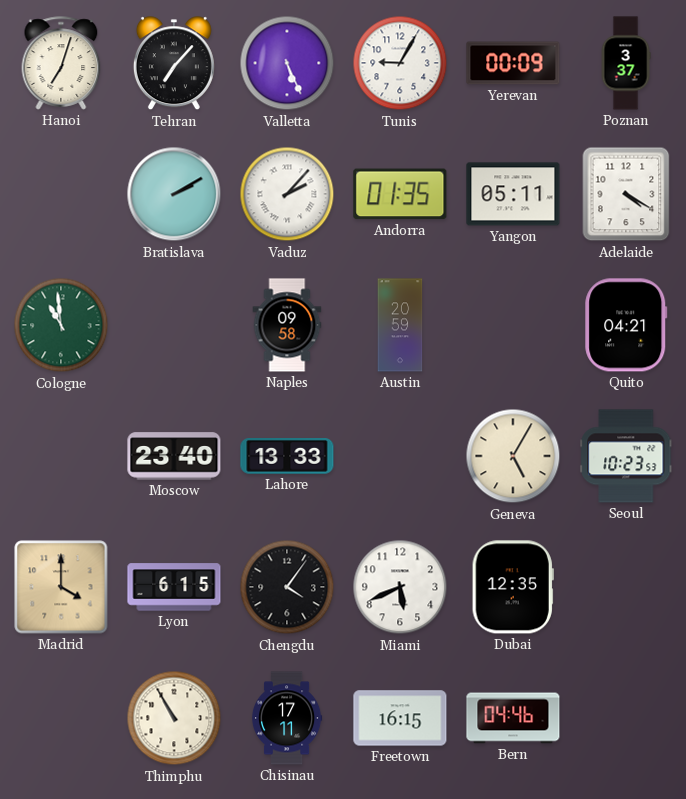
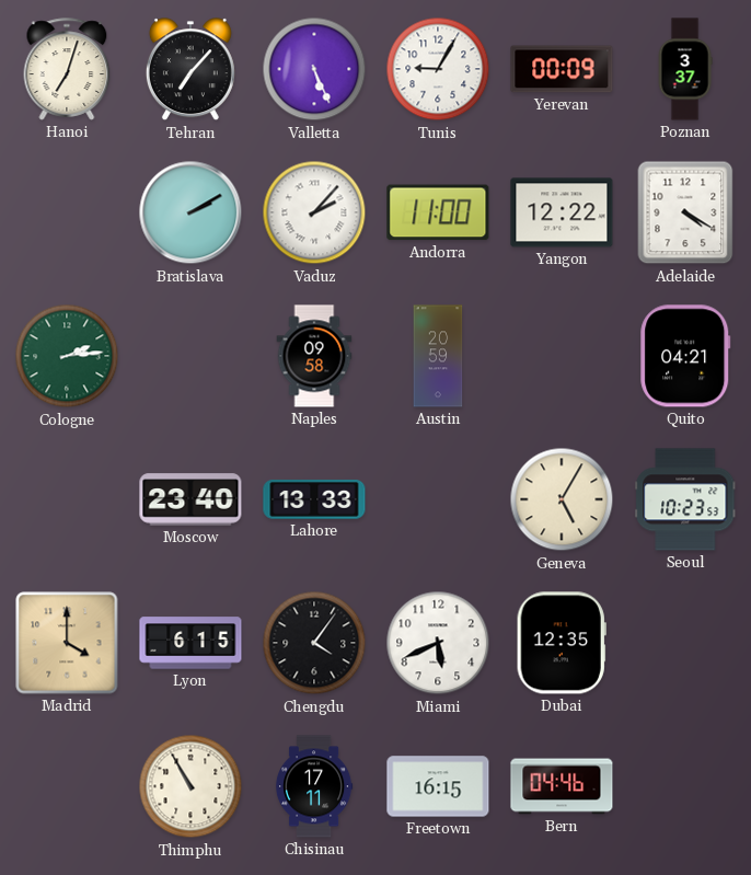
Andorra: 01:35 -> 11:00 (438, 212)
Yangon: 05:11 -> 12:22 (562, 212)
Cologne: 10:59 -> 2:14 (67, 356)
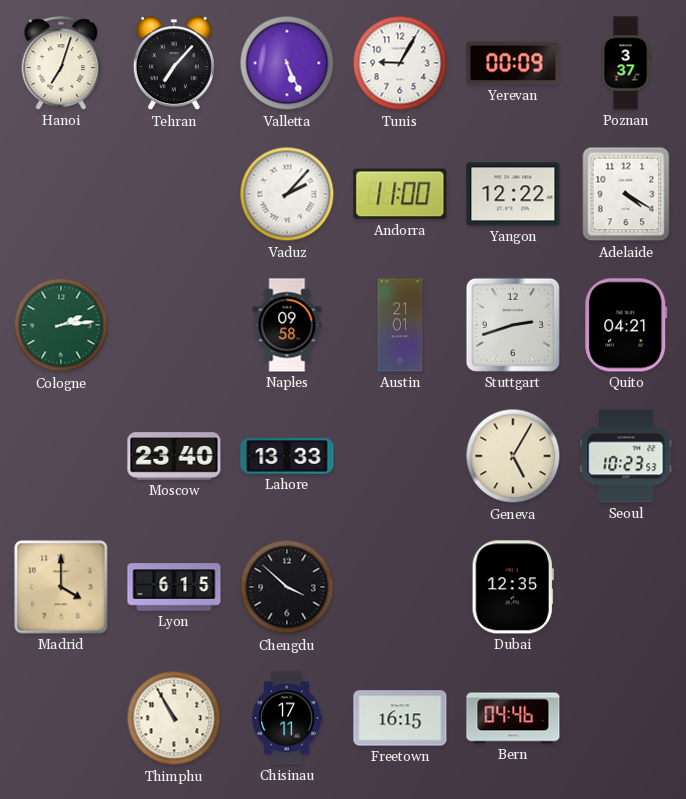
Bratislava: 2:10 -> none (190, 212)
Austin: 20:59 -> 21:01 (400, 325)
Stuttgart: none -> 2:42 (513, 325)
Chengdu: 4:06 -> 3:52 (287, 587)
Miami: 5:41 -> none (438, 643)
